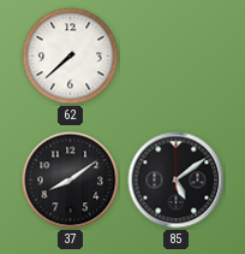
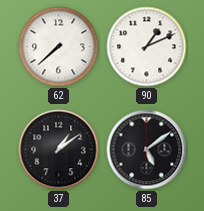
90: none -> 1:11 (147, 47)
37: 8:09 -> 1:09 (59, 150)
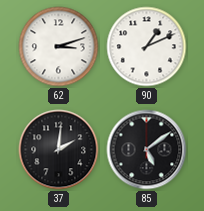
62: 7:38 -> 3:12 (59, 47)
37: 1:09 -> 2:01 (59, 150)
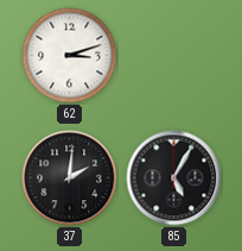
90: 1:11 -> none (147, 47)
85: 5:09 -> 5:05 (174, 178)
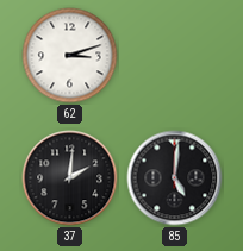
85: 5:05 -> 5:01 (175, 178)
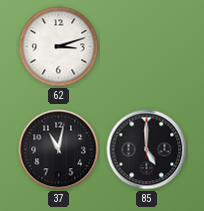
37: 2:01 -> 11:02 (59, 150)
85: 5:01 -> 5:00 (147, 150)
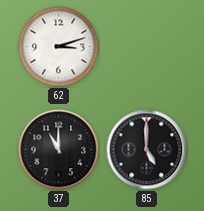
37: 11:02 -> 11:00 (59, 150)
